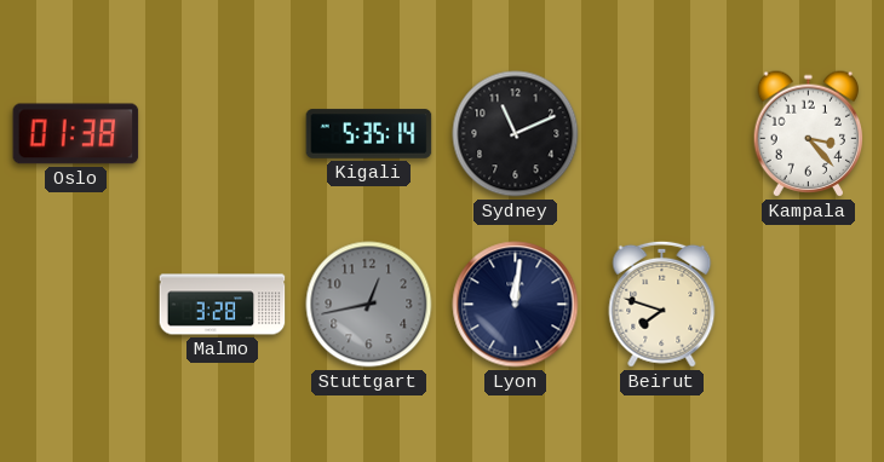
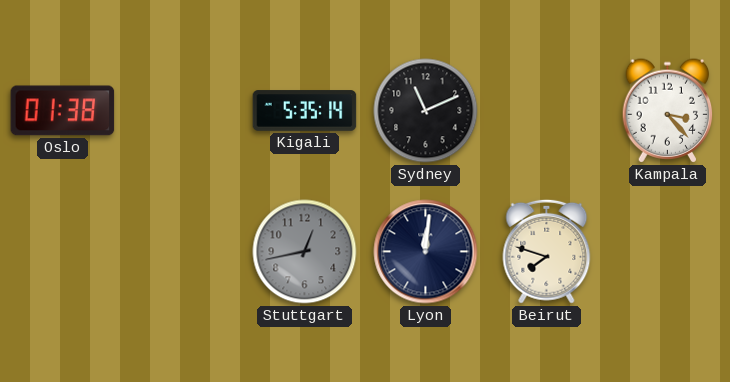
Malmo: 3:28 -> none (223, 305)
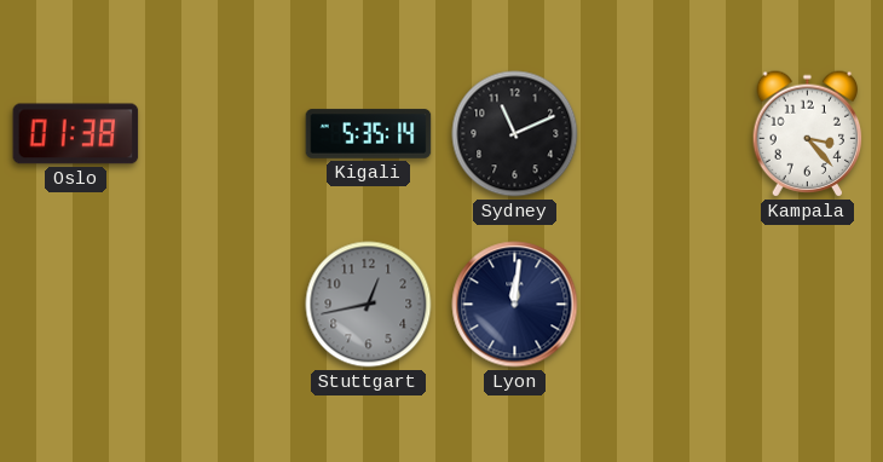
Beirut: 7:48 -> none (547, 251)
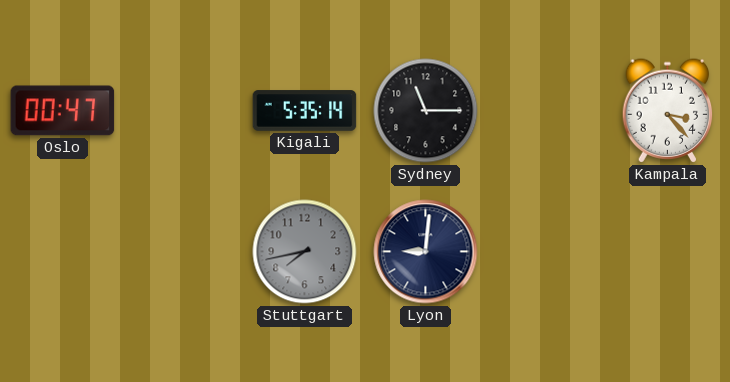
Oslo: 01:38 -> 00:47 (63, 111)
Sydney: 11:11 -> 11:15 (426, 111)
Stuttgart: 12:43 -> 7:43 (305, 252)
Lyon: 12:01 -> 9:01 (426, 252)
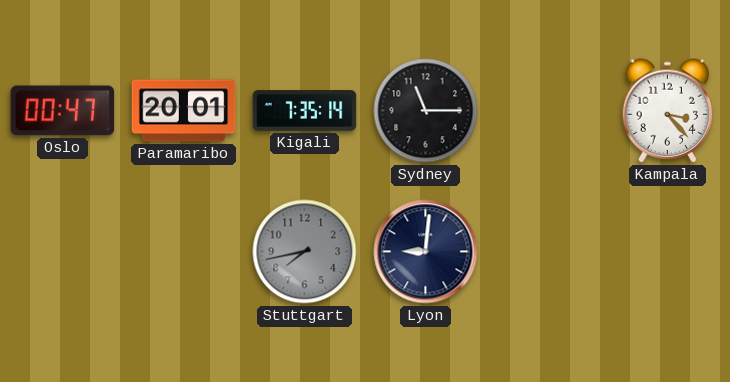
Paramaribo: none -> 20:01 (184, 111)
Kigali: 5:35 -> 7:35 (305, 111)
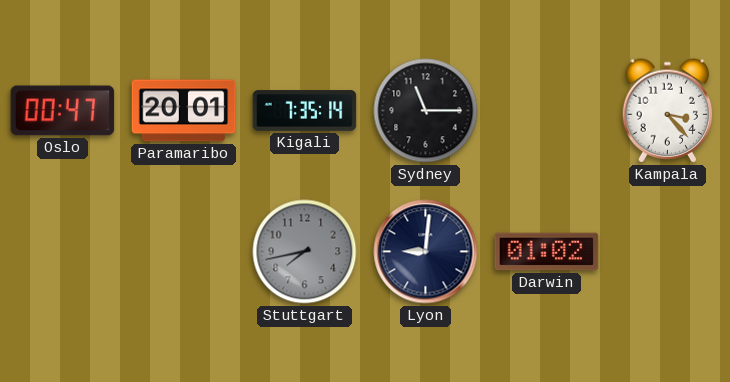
Darwin: none -> 01:02 (547, 252)
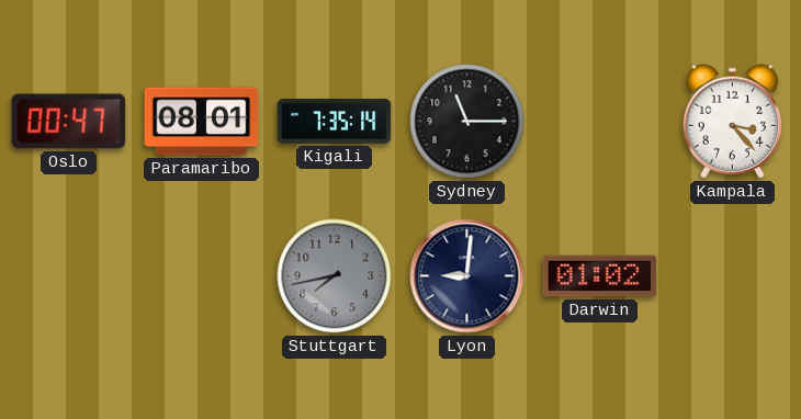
Paramaribo: 20:01 -> 08:01 (202, 122)
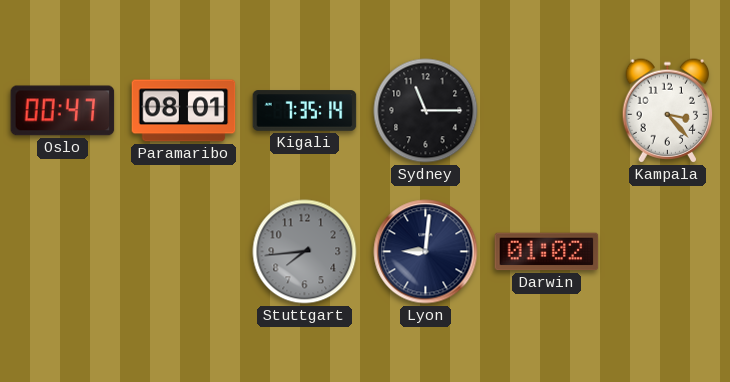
Stuttgart: 7:43 -> 7:44 (305, 252)
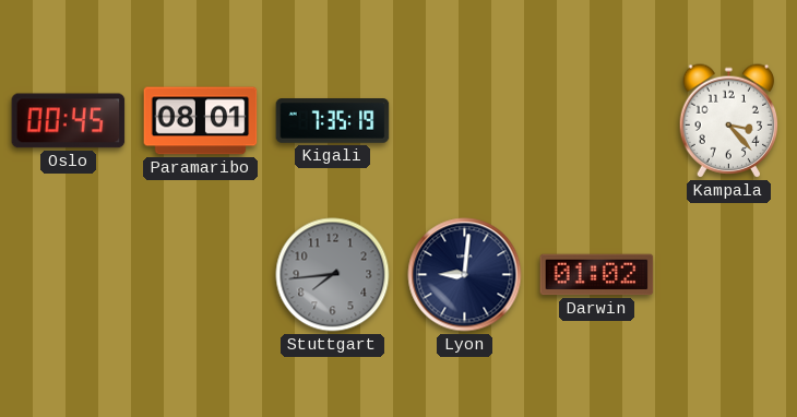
Oslo: 00:47 -> 00:45 (69, 121)
Kigali: 7:35:14 -> 7:35:19 (333, 121)
Sydney: 11:15 -> none (426, 111)
